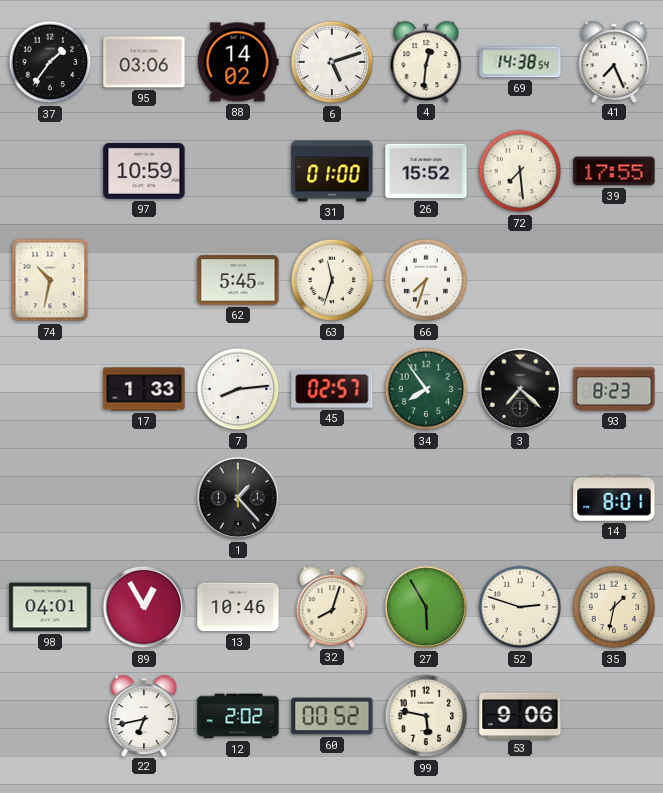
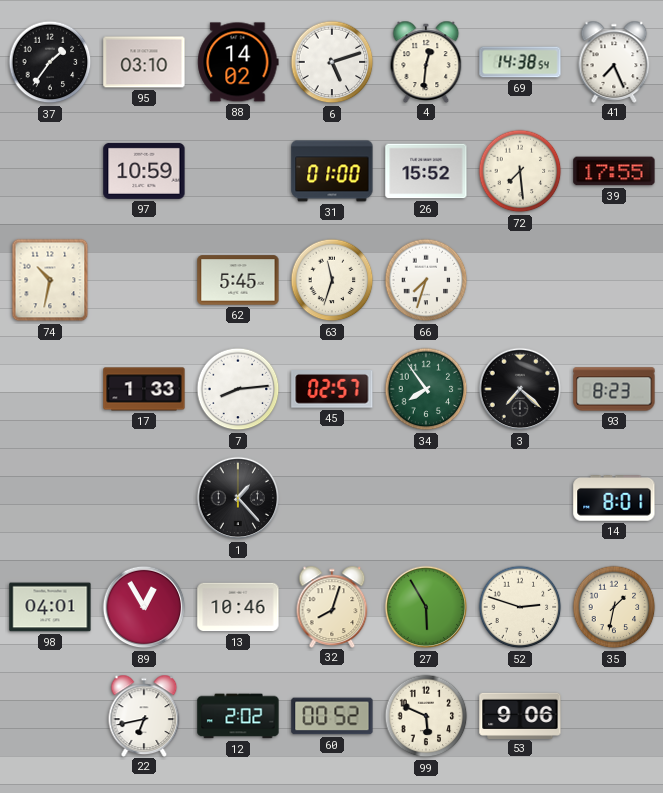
95: 03:06 -> 03:10 (144, 62)
99: 5:47 -> 5:49 (426, 716)
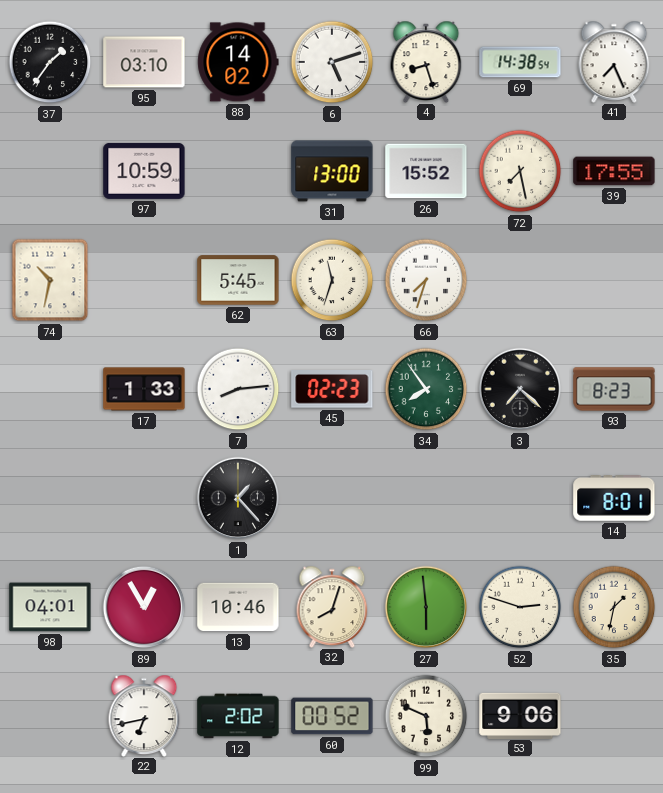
4: 12:31 -> 8:27 (426, 61)
31: 01:00 -> 13:00 (332, 171)
72: 7:29 -> 7:28 (520, 171)
45: 02:57 -> 02:23 (332, 390)
27: 5:55 -> 5:59 (426, 607)
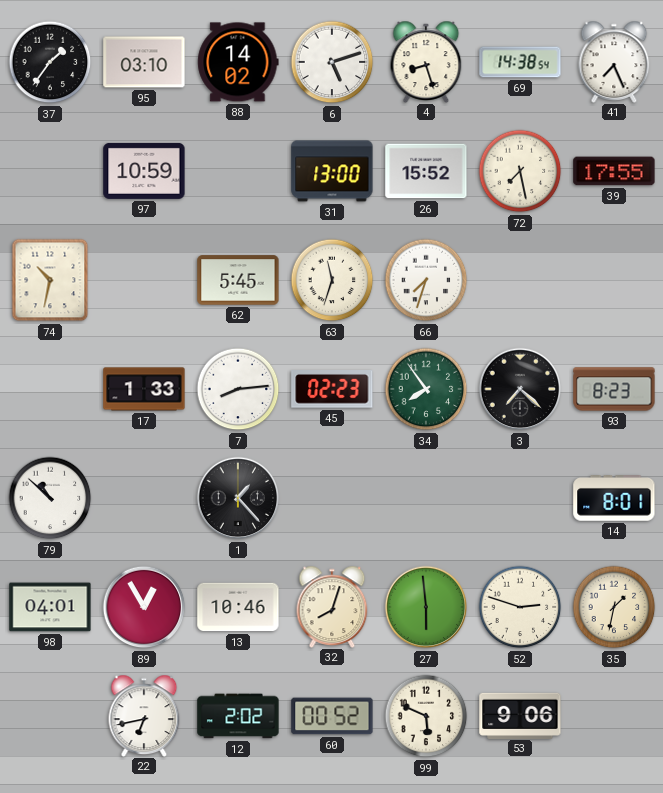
79: none -> 10:52 (50, 498)
